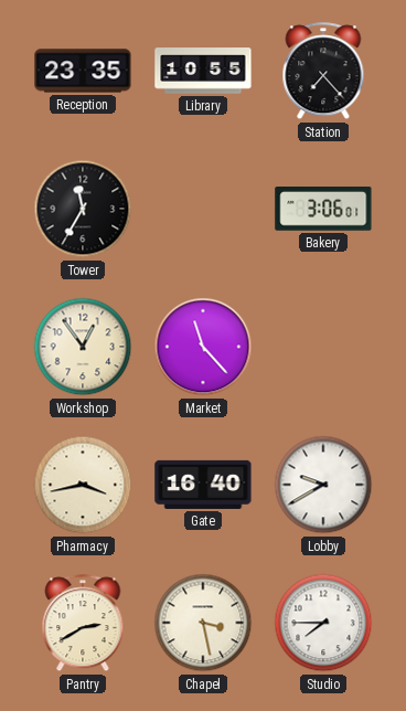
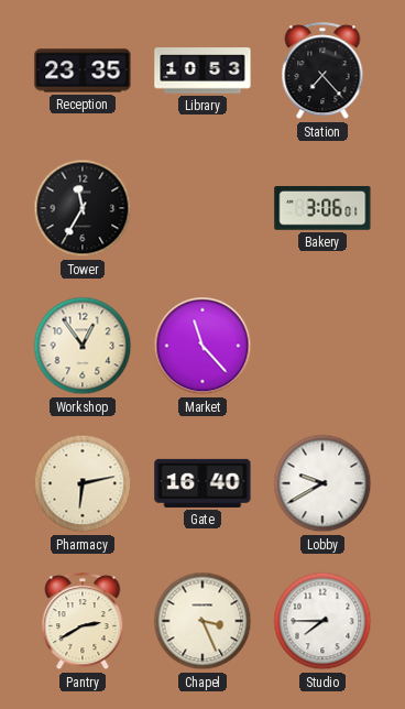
Library: 10:55 -> 10:53 (202, 70)
Pharmacy: 3:43 -> 6:13 (83, 483)
Chapel: 3:28 -> 3:26 (202, 621)
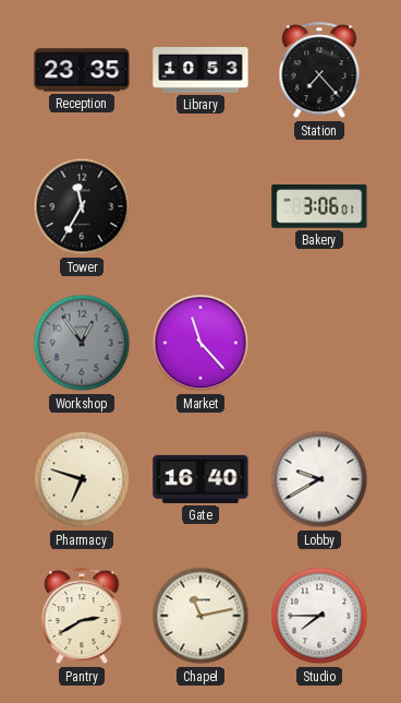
Workshop dial: cream -> grey (82, 343)
Pharmacy: 6:13 -> 6:48 (82, 479)
Chapel: 3:26 -> 11:13 (200, 616)
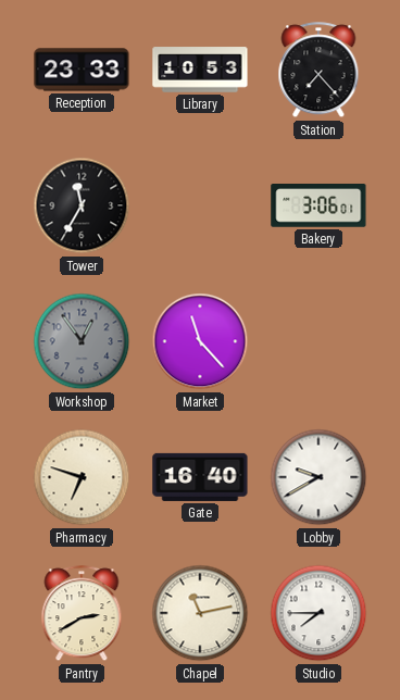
Reception: 23:35 -> 23:33 (82, 70)
